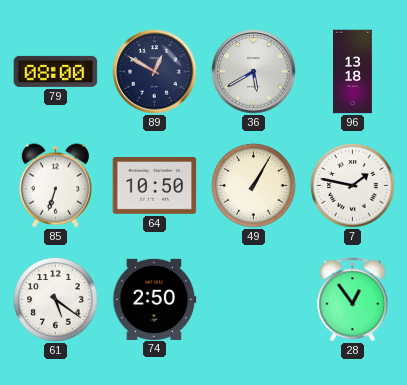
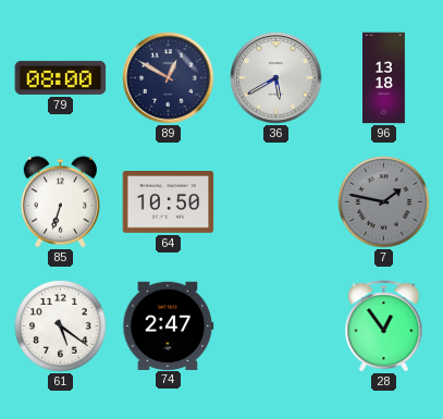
49: 1:05 -> none (254, 186)
7 dial: white -> grey (384, 202)
74: 2:50 -> 2:47 (169, 325)
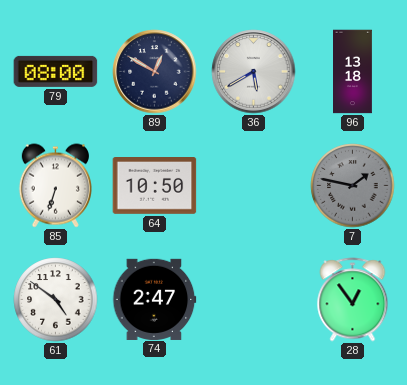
61: 5:21 -> 4:51 (56, 300)
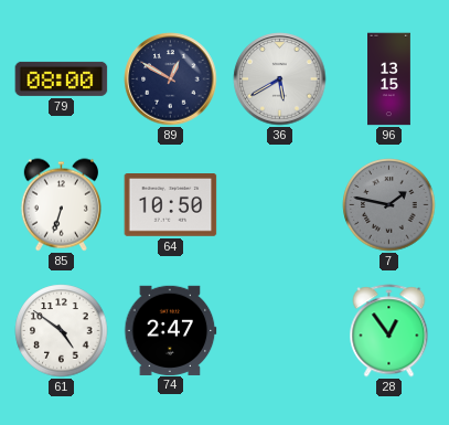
96: 13:18 -> 13:15 (389, 79)
